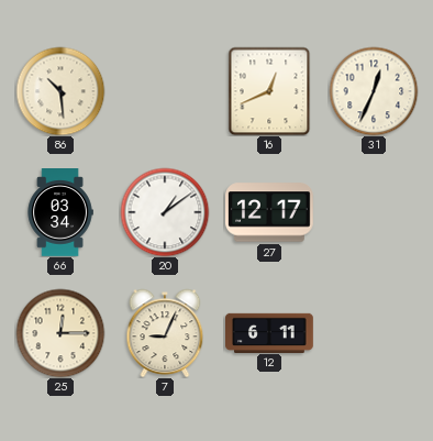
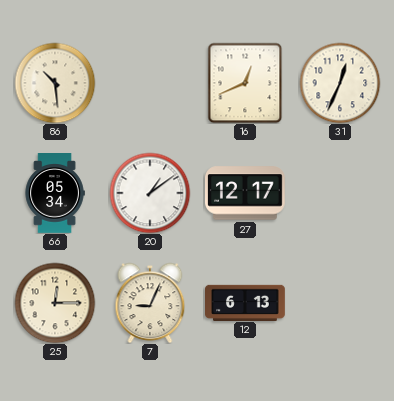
66: 03:34 -> 05:34 (55, 194)
12: 6:11 -> 6:13 (246, 302)
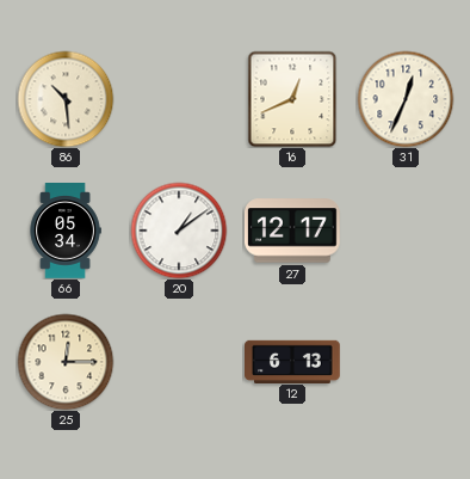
7: 9:04 -> none (150, 303)
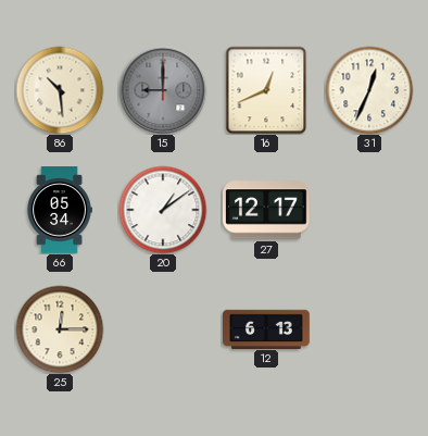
15: none -> 9:00 (163, 90)
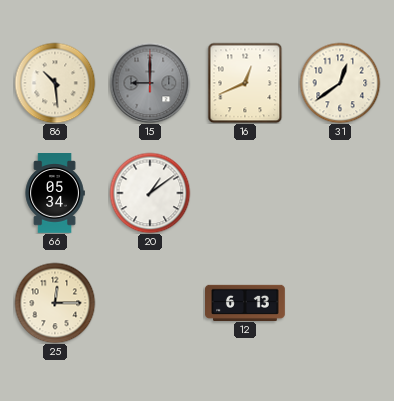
31: 12:34 -> 12:39 (340, 83)
27: 12:17 -> none (267, 210)
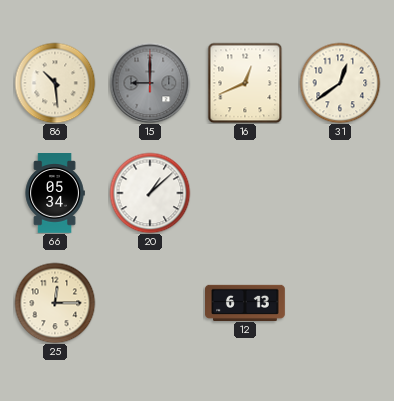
20: 1:09 -> 1:08 (150, 193)
